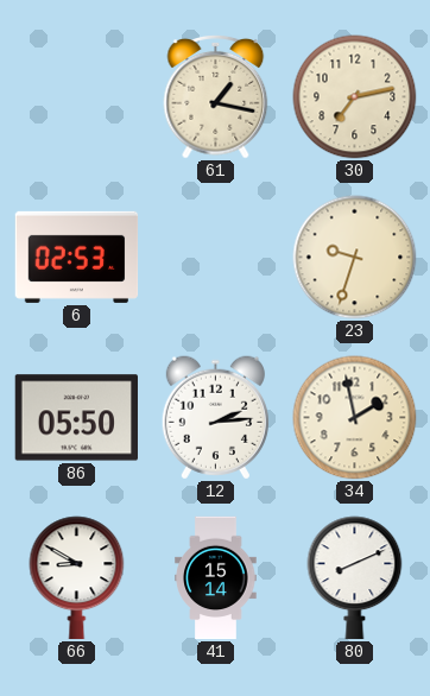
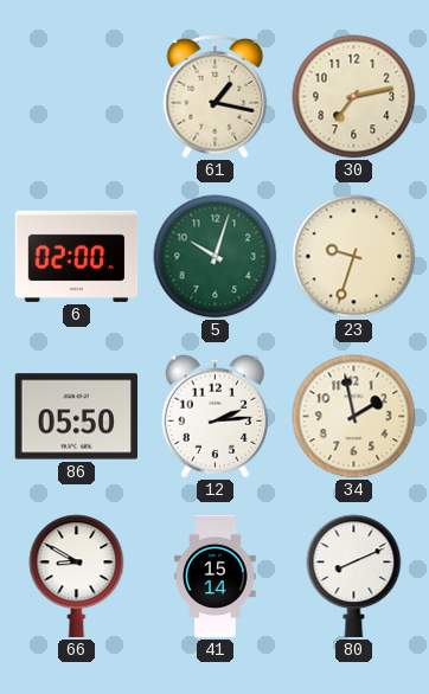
6: 02:53 -> 02:00 (77, 256)
5: none -> 10:03 (216, 257)
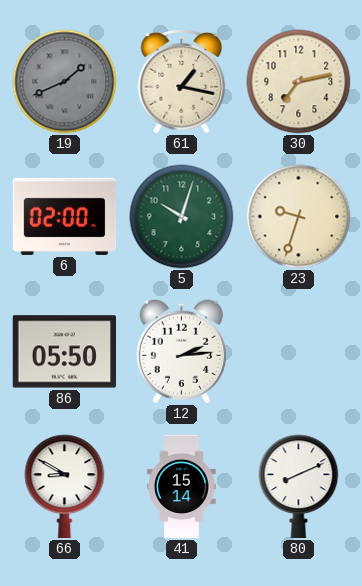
19: none -> 1:41 (65, 82)
34: 1:58 -> none (354, 417)
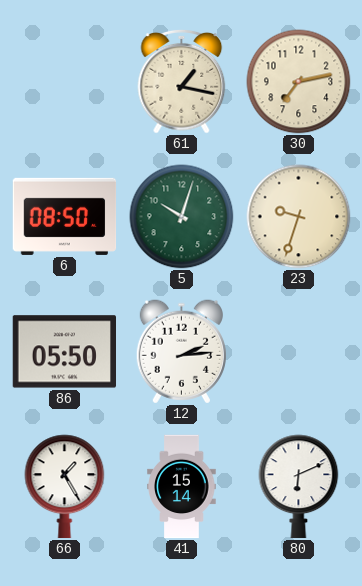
19: 1:41 -> none (65, 82)
6: 02:00 -> 08:50 (65, 216)
66: 8:50 -> 1:25 (65, 487)
80: 8:11 -> 6:11 (299, 487)
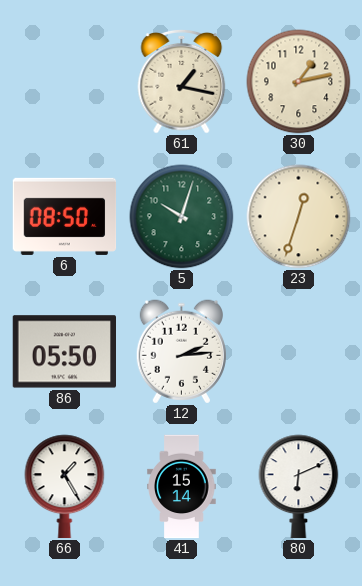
30: 7:13 -> 1:13 (299, 82)
23: 9:33 -> 12:33 (299, 217)
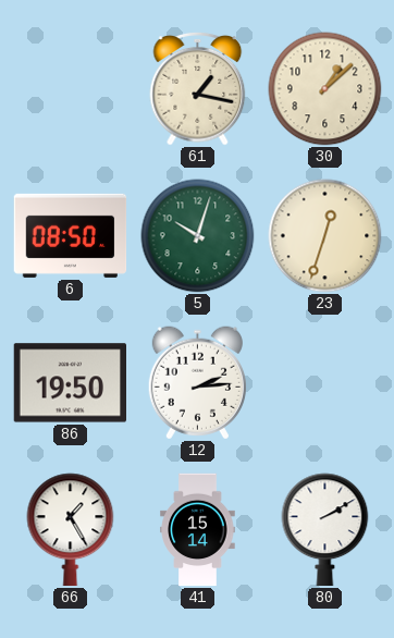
30: 1:13 -> 1:08 (325, 89)
86: 05:50 -> 19:50 (70, 383)
80: 6:11 -> 2:10 (325, 530)
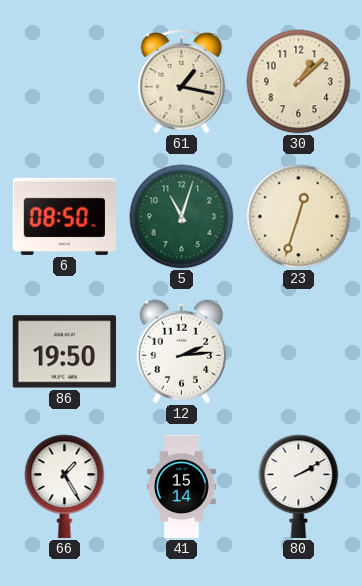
5: 10:03 -> 11:03 (182, 217)
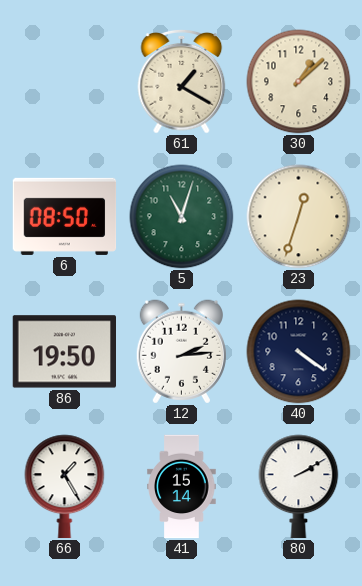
61: 1:17 -> 1:20 (182, 81)
40: none -> 4:21 (299, 352)
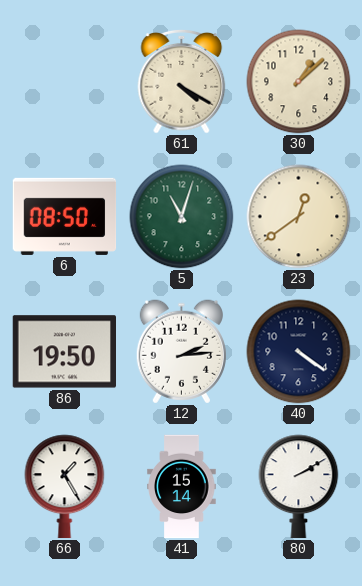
61: 1:20 -> 4:20 (182, 81)
23: 12:33 -> 12:39 (299, 217)
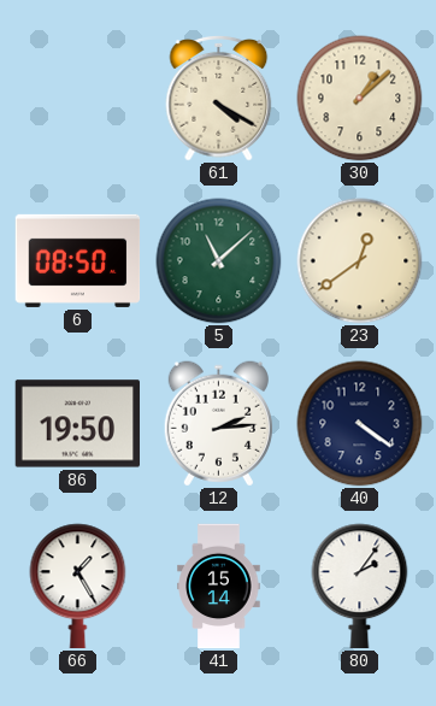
5: 11:03 -> 11:08 (219, 261)
80: 2:10 -> 2:06 (360, 587)
